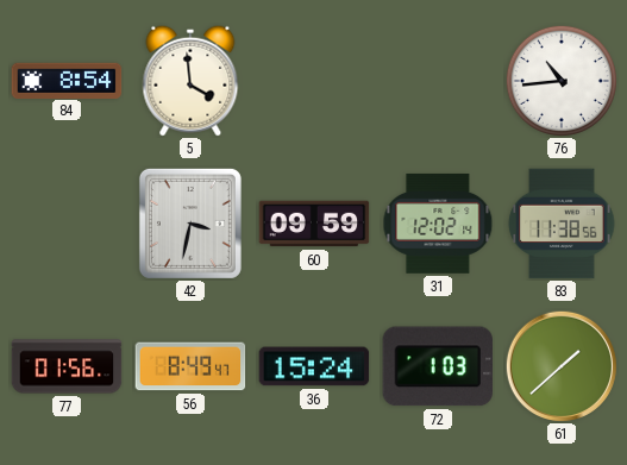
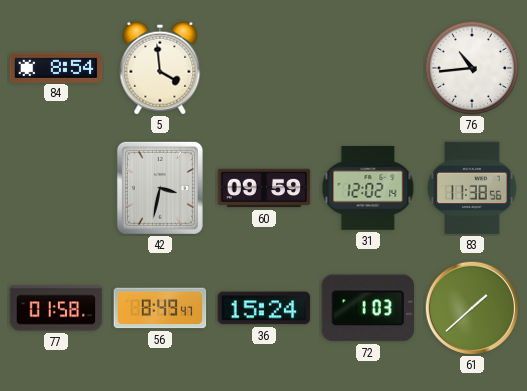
77: 01:56 -> 01:58 (56, 308)
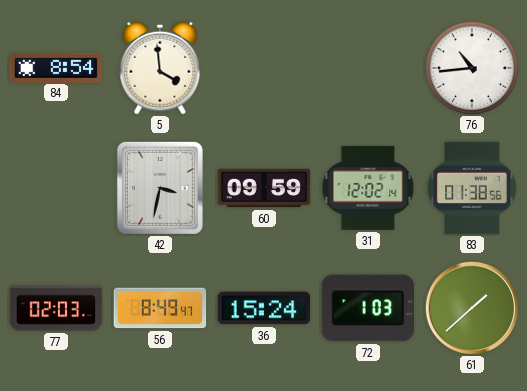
83: 11:38 -> 01:38 (472, 188)
77: 01:58 -> 02:03 (56, 308)
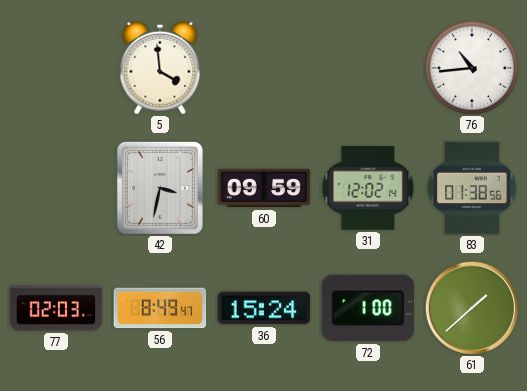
84: 8:54 -> none (56, 67)
72: 1:03 -> 1:00 (367, 308)
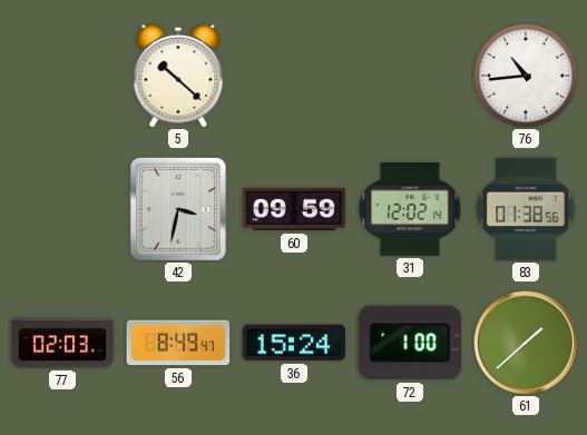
5: 3:59 -> 10:22 (178, 76)
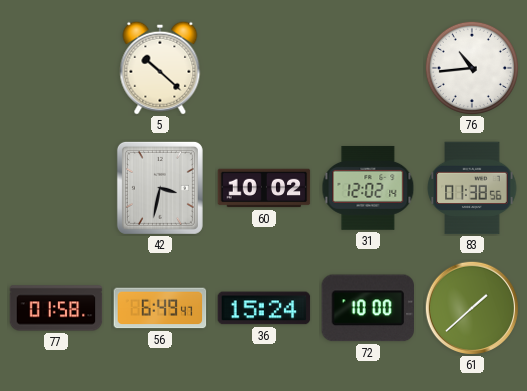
60: 09:59 -> 10:02 (264, 188)
77: 02:03 -> 01:58 (56, 308)
56: 8:49 -> 6:49 (160, 308)
72: 1:00 -> 10:00 (367, 308)
